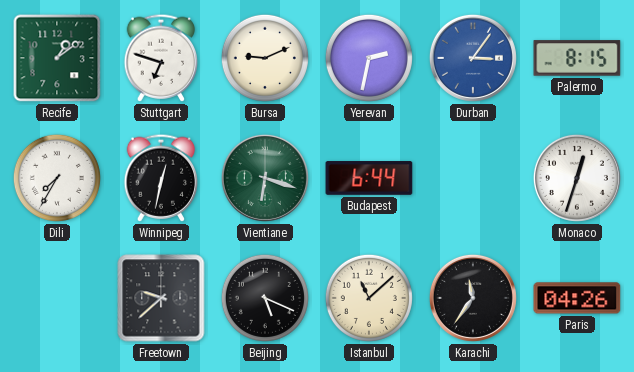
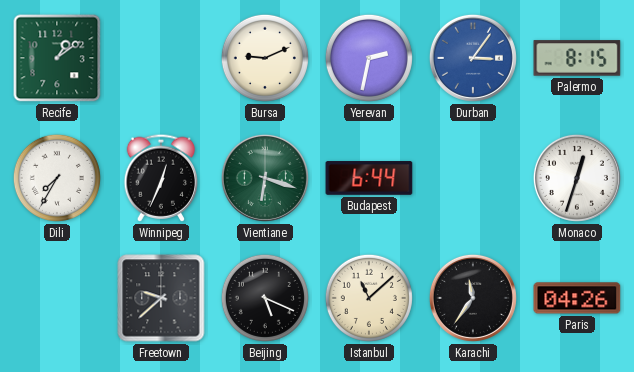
Stuttgart: 6:48 -> none (161, 58)
Winnipeg: 12:32 -> 12:34 (161, 178)
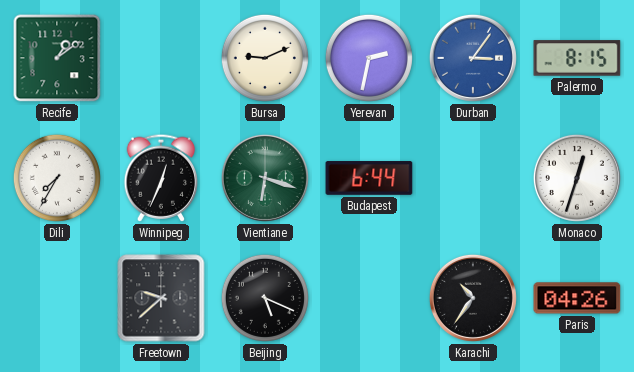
Istanbul: 11:08 -> none (369, 298)
Karachi: 11:36 -> 10:36 (473, 298)
